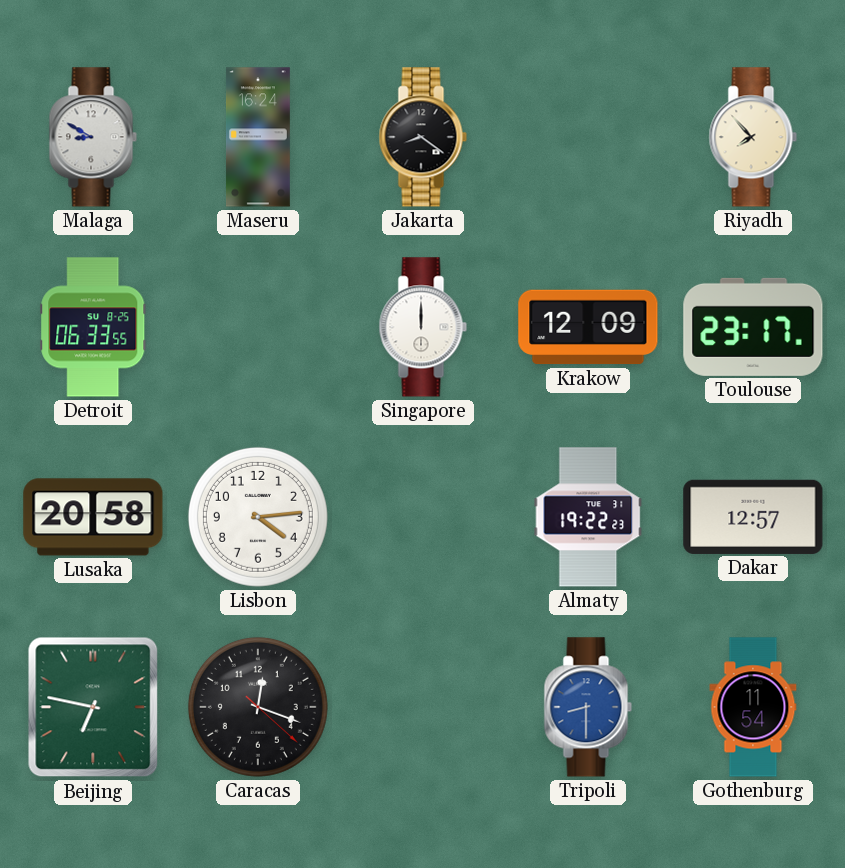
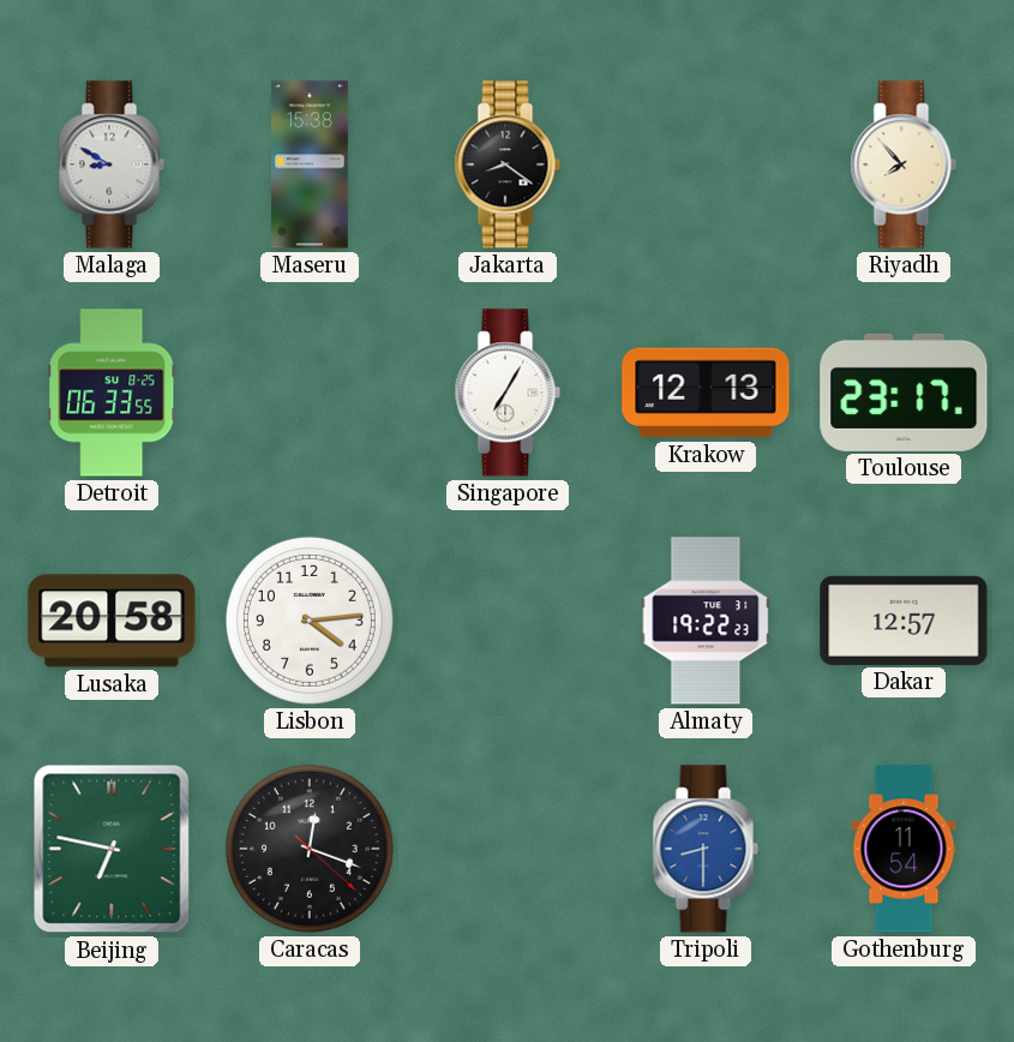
Maseru: 16:24 -> 15:38 (310, 164)
Singapore: 12:00 -> 7:05 (508, 393)
Krakow: 12:09 -> 12:13 (706, 393)
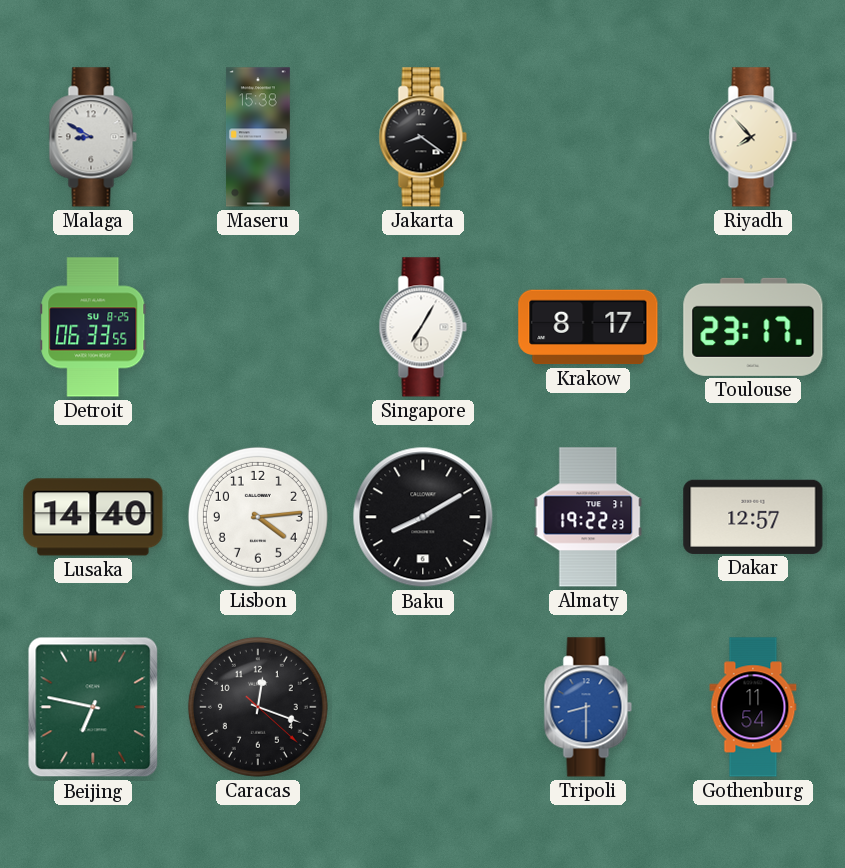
Krakow: 12:13 -> 8:17 (588, 327)
Lusaka: 20:58 -> 14:40 (93, 517)
Baku: none -> 8:10 (423, 517)
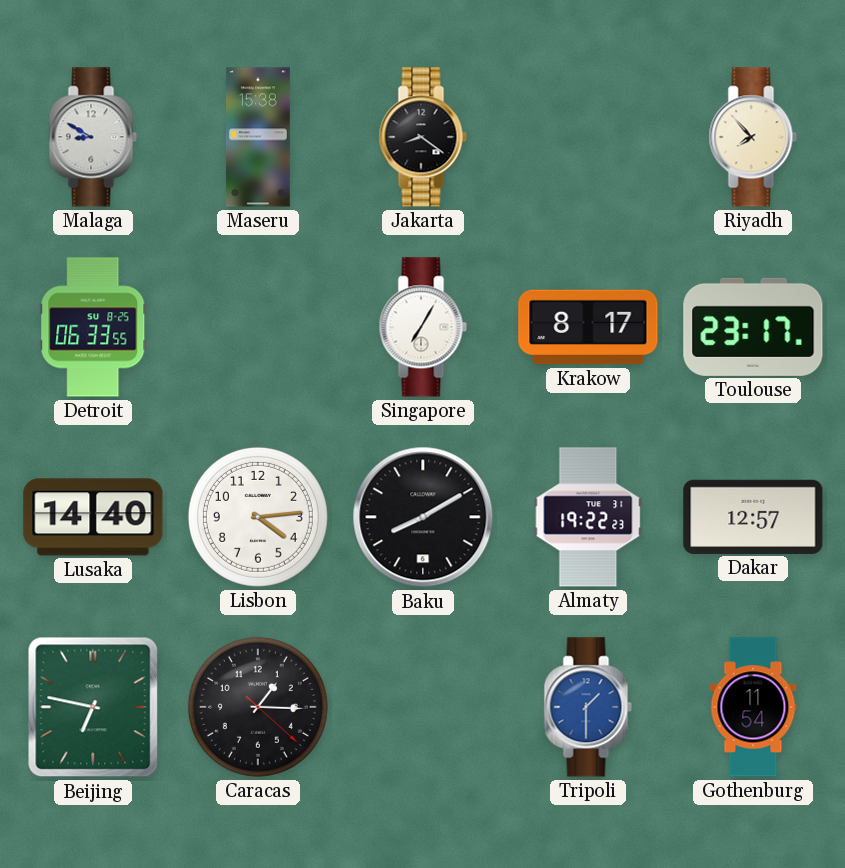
Caracas: 12:18 -> 1:15 (258, 707)
Tripoli: 8:30 -> 1:30 (588, 707)
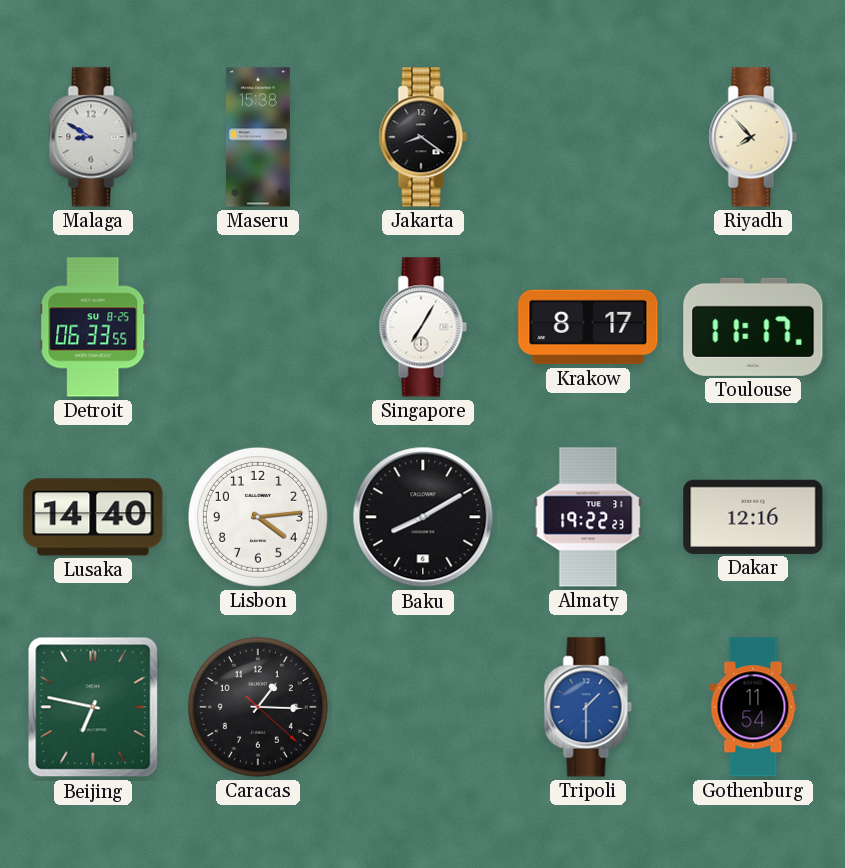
Toulouse: 23:17 -> 11:17 (753, 327)
Dakar: 12:57 -> 12:16 (753, 517)
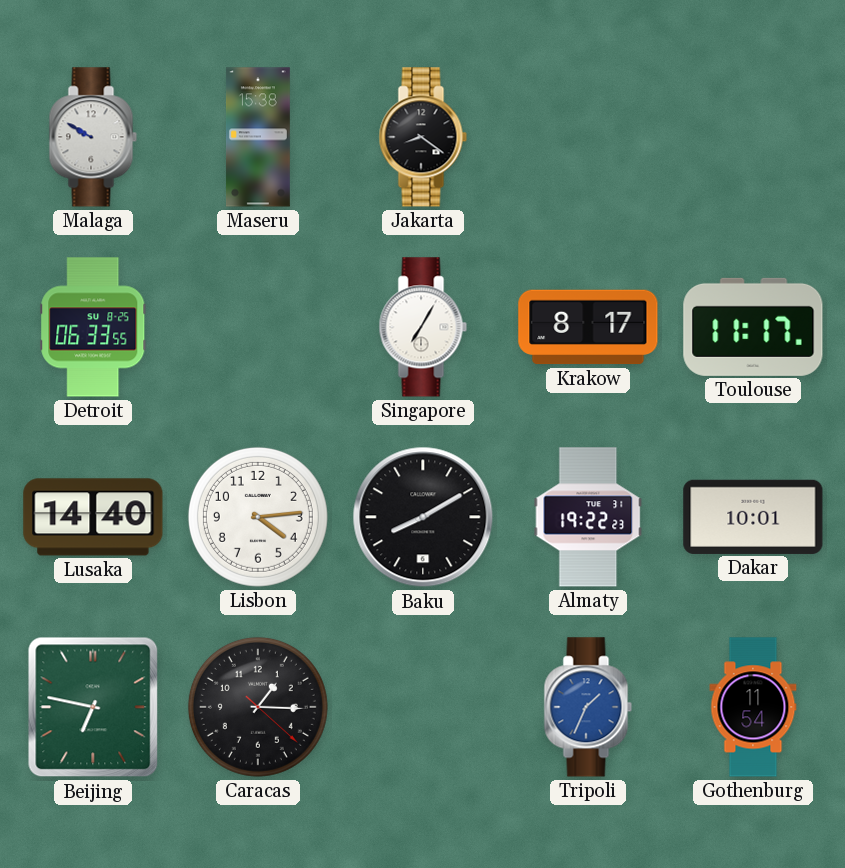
Malaga: 8:50 -> 9:50 (93, 137)
Riyadh: 7:53 -> none (753, 137)
Dakar: 12:16 -> 10:01 (753, 517)
Tripoli: 1:30 -> 1:34 (588, 707)
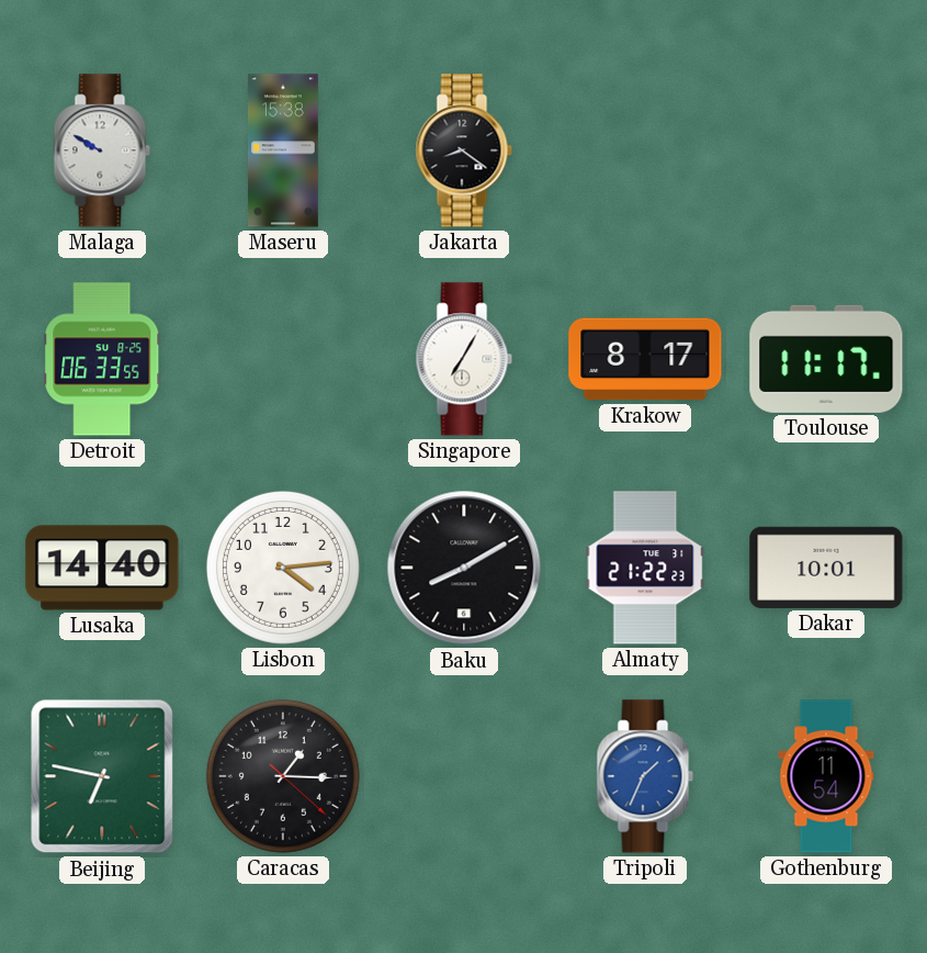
Almaty: 19:22 -> 21:22 (645, 568)
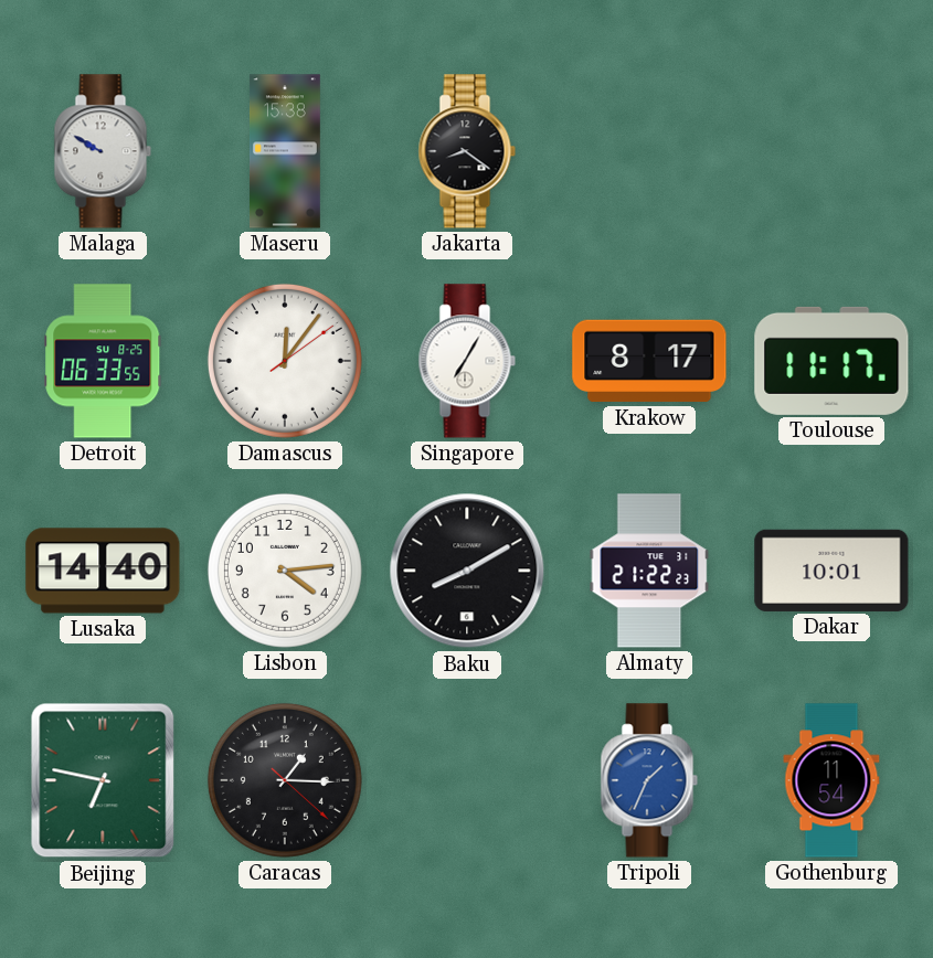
Damascus: none -> 12:06 (285, 361)
